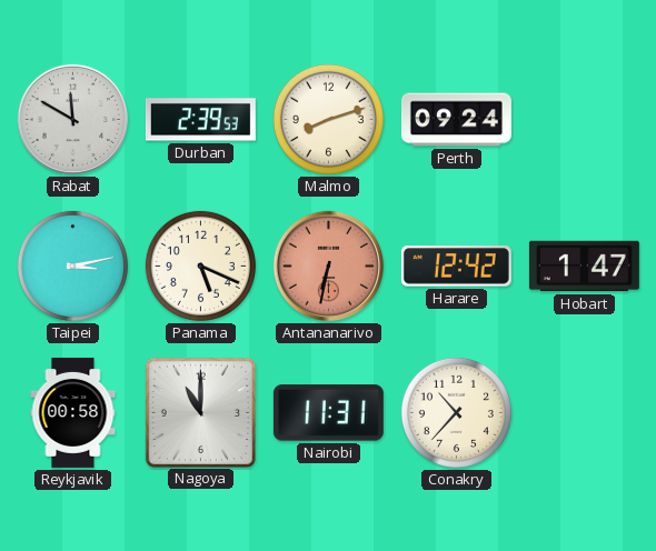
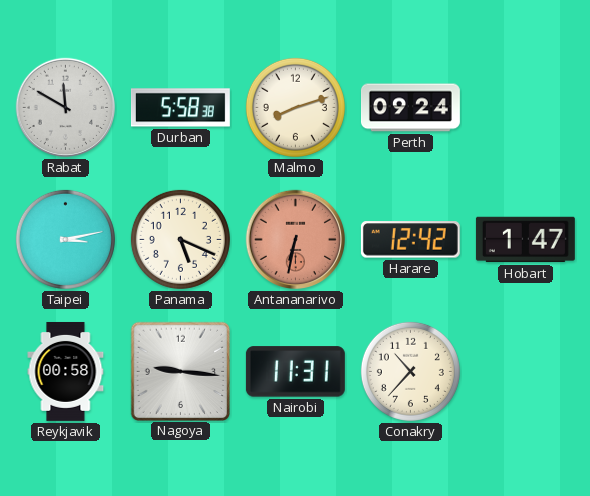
Durban: 2:39 -> 5:58 (180, 108)
Nagoya: 11:00 -> 9:16 (180, 371)
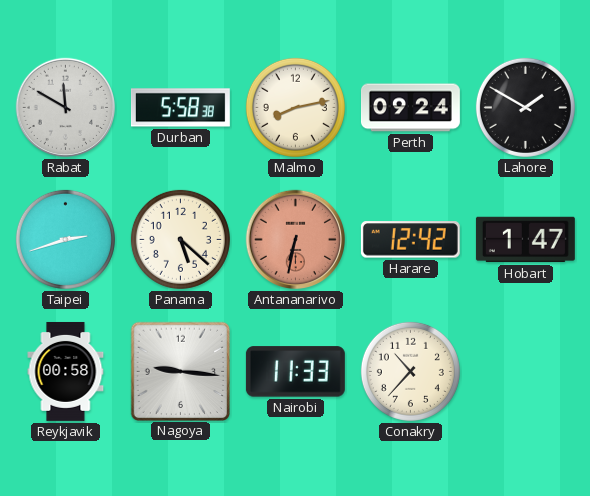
Malmo: 8:12 -> 8:13 (295, 107)
Lahore: none -> 1:50 (525, 107)
Taipei: 3:13 -> 2:42 (65, 239)
Panama: 5:19 -> 5:22 (180, 239)
Nairobi: 11:31 -> 11:33 (295, 372)
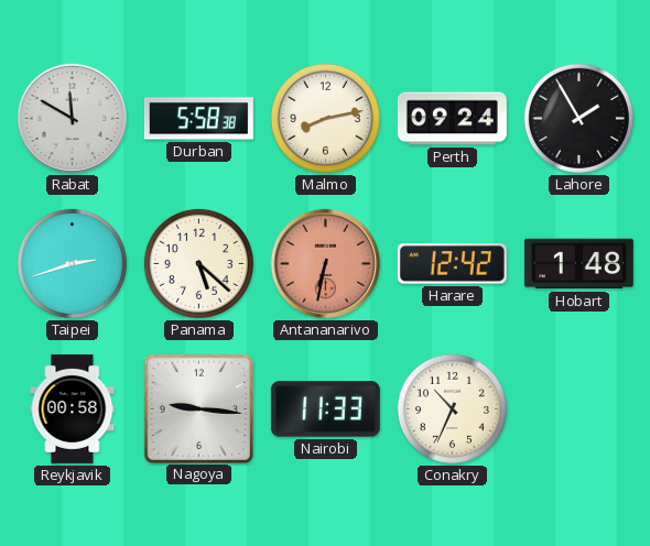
Lahore: 1:50 -> 1:55 (578, 118)
Hobart: 1:47 -> 1:48 (578, 264)
Conakry: 10:37 -> 10:34 (452, 408)
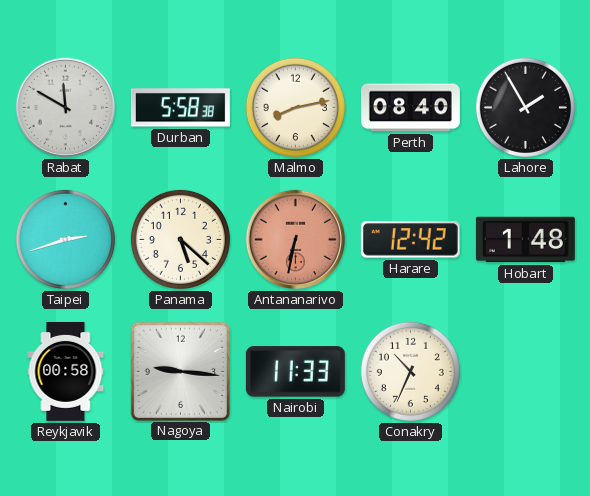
Perth: 09:24 -> 08:40 (410, 108)
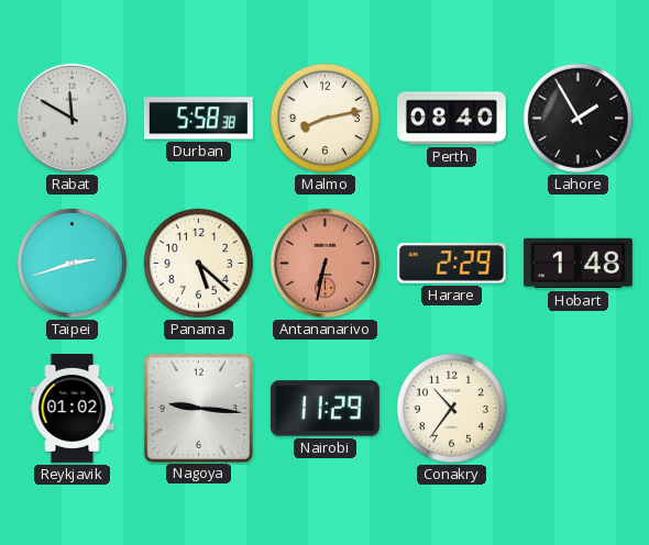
Harare: 12:42 -> 2:29 (451, 264)
Reykjavik: 00:58 -> 01:02 (73, 408)
Nairobi: 11:33 -> 11:29 (324, 409)
Conakry: 10:34 -> 10:36 (451, 408)
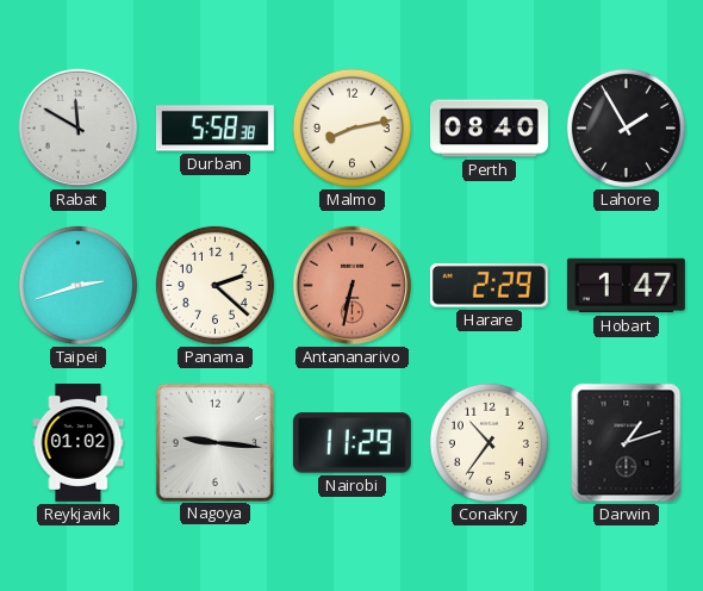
Panama: 5:22 -> 2:22 (214, 285)
Hobart: 1:48 -> 1:47 (626, 286)
Darwin: none -> 1:12 (627, 443)
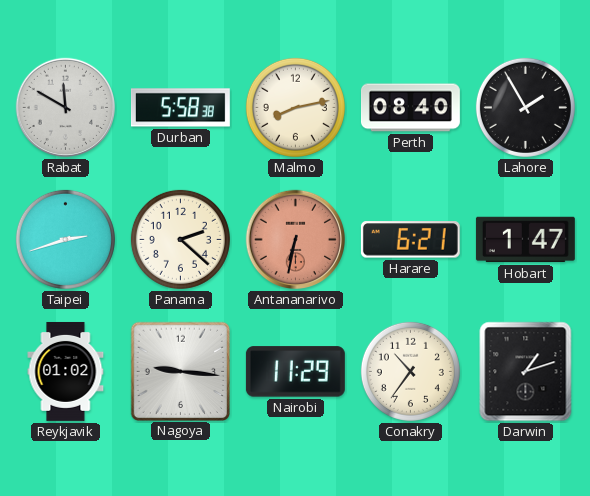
Harare: 2:29 -> 6:21 (410, 240)
